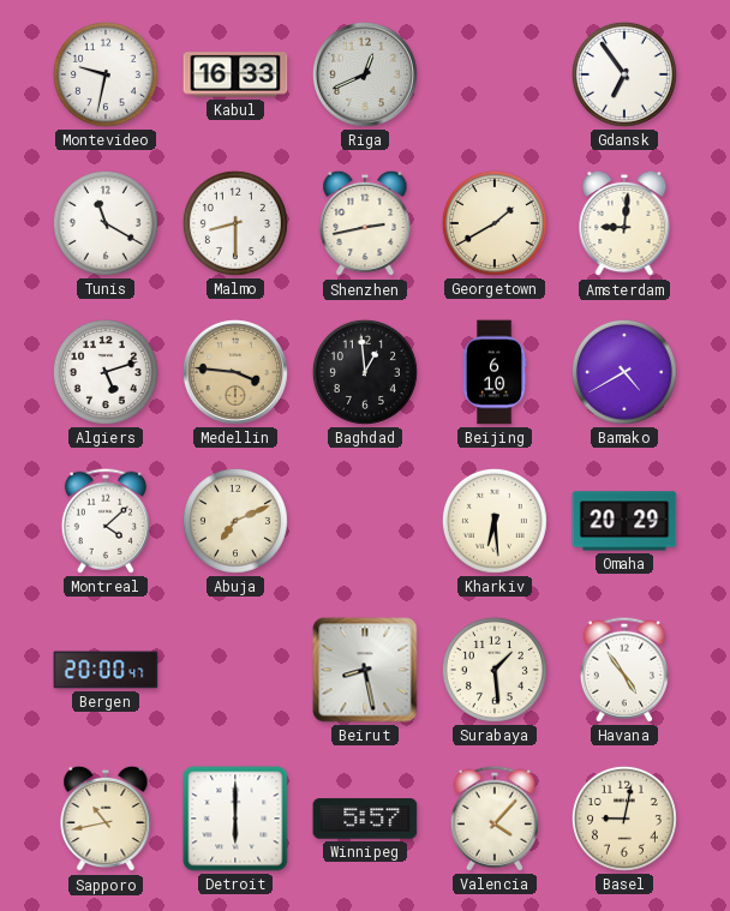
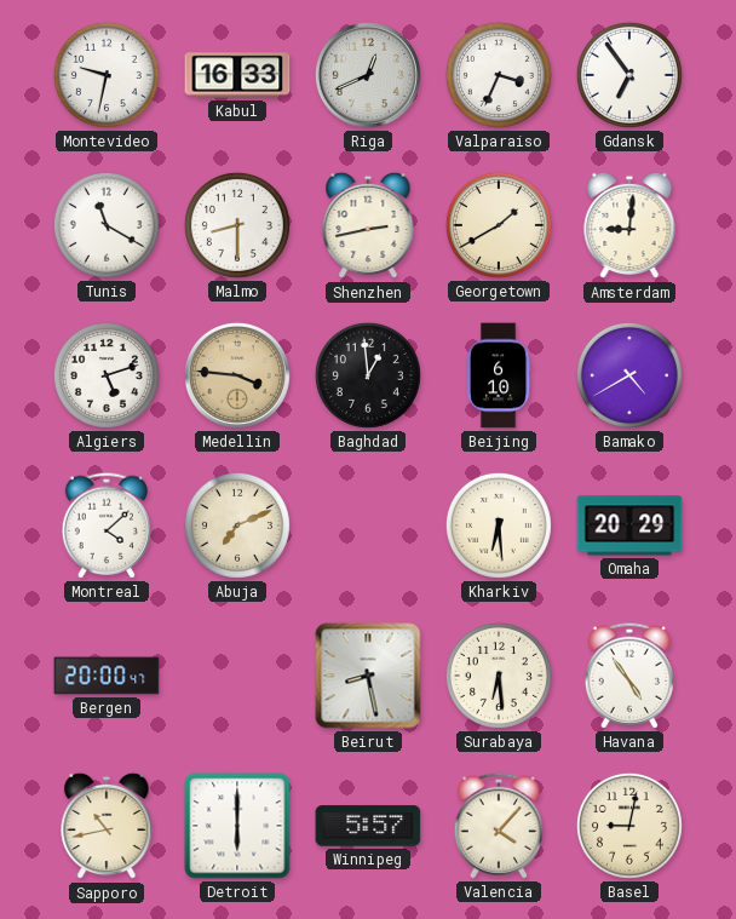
Valparaiso: none -> 3:34 (499, 75)
Surabaya: 1:29 -> 6:29 (499, 676)
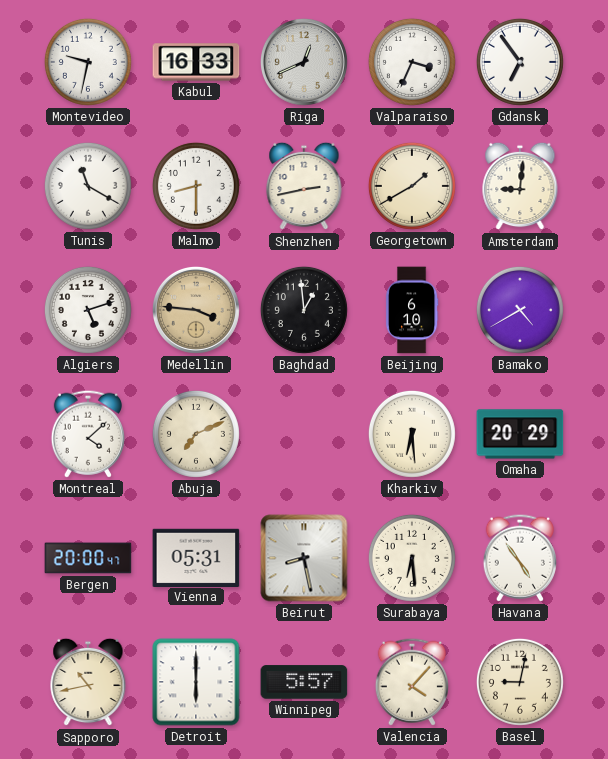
Vienna: none -> 05:31 (196, 557)
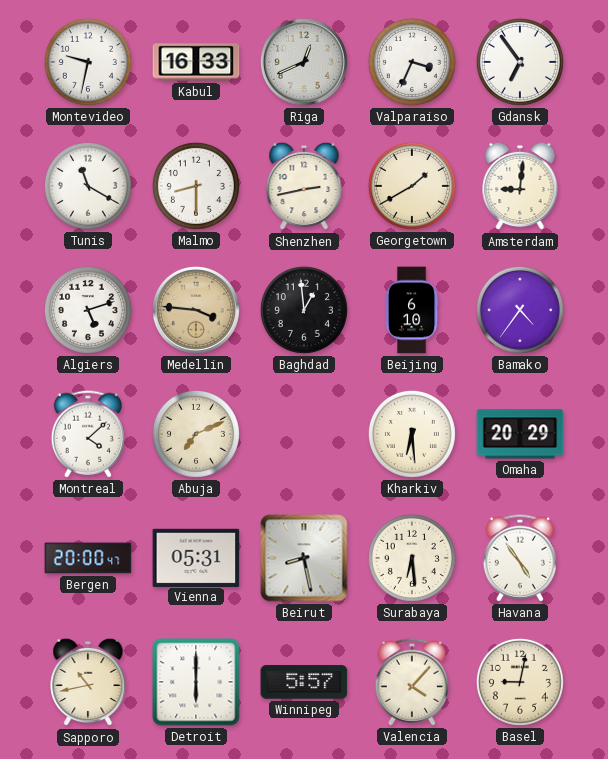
Bamako: 4:40 -> 4:36 (520, 310)
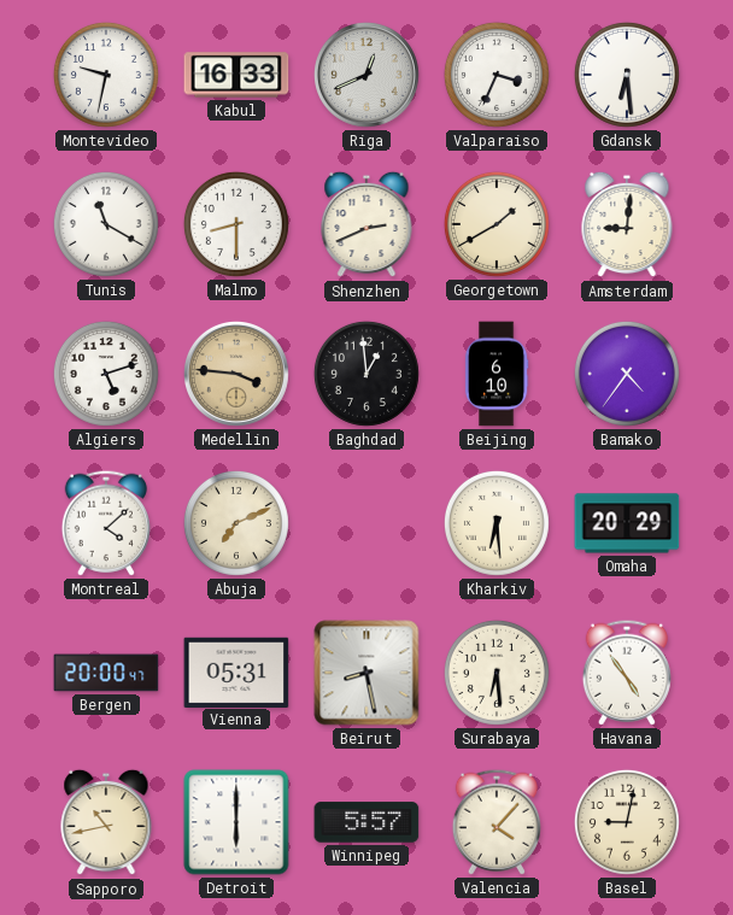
Gdansk: 6:54 -> 6:29 (627, 75)
Shenzhen: 2:43 -> 2:41 (366, 224)
